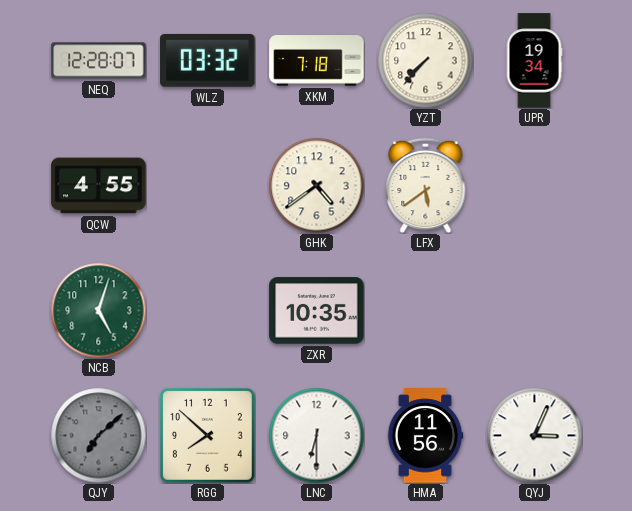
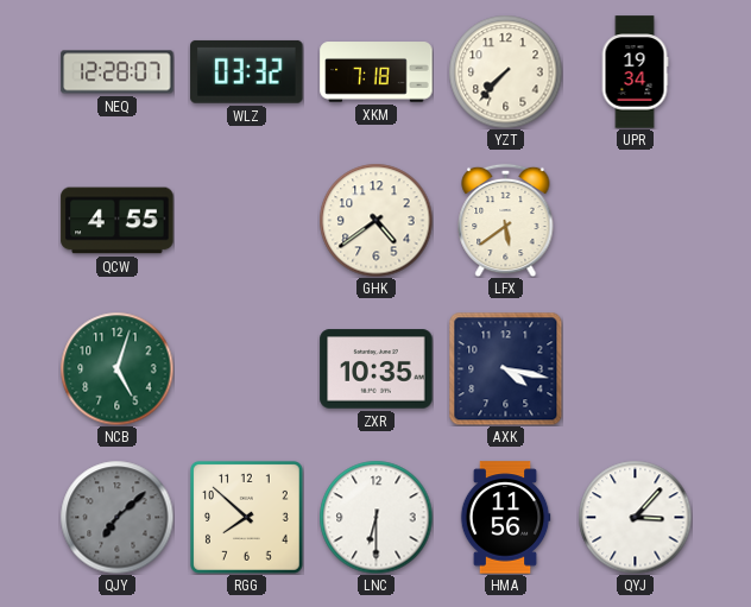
AXK: none -> 4:17 (505, 368)
QYJ: 3:04 -> 3:07 (635, 517)
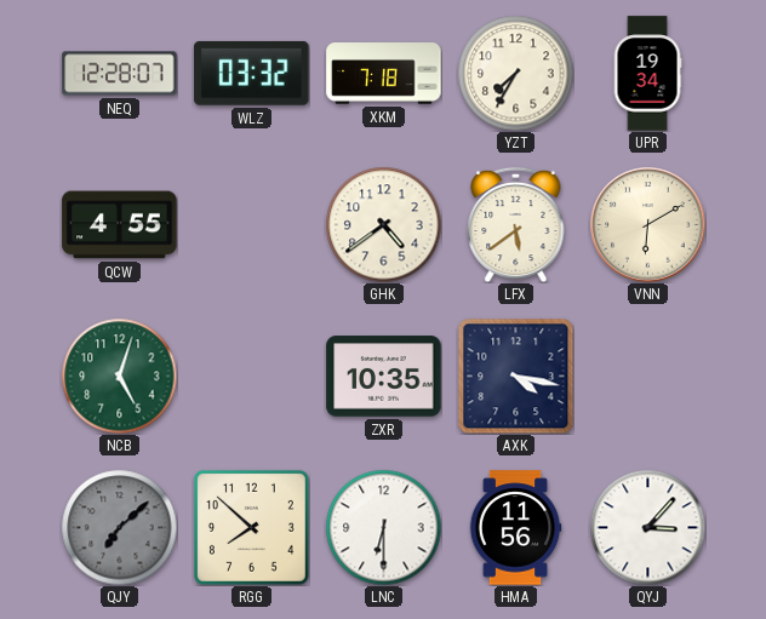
YZT: 7:37 -> 7:35 (515, 73)
VNN: none -> 6:10 (648, 225)
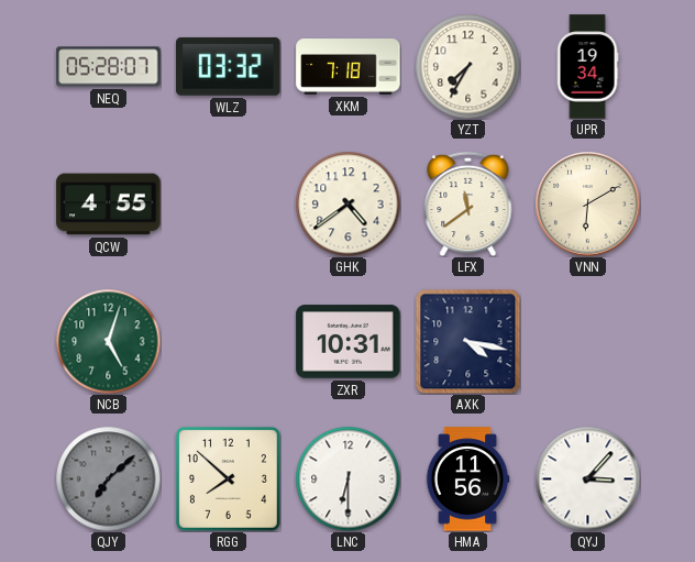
NEQ: 12:28 -> 05:28 (109, 67)
LFX: 5:39 -> 11:39 (468, 203)
ZXR: 10:35 -> 10:31 (349, 342)
